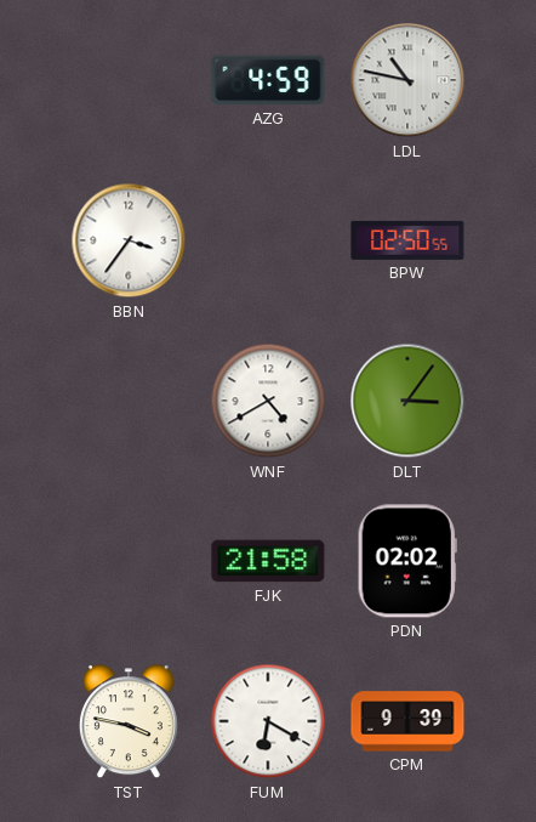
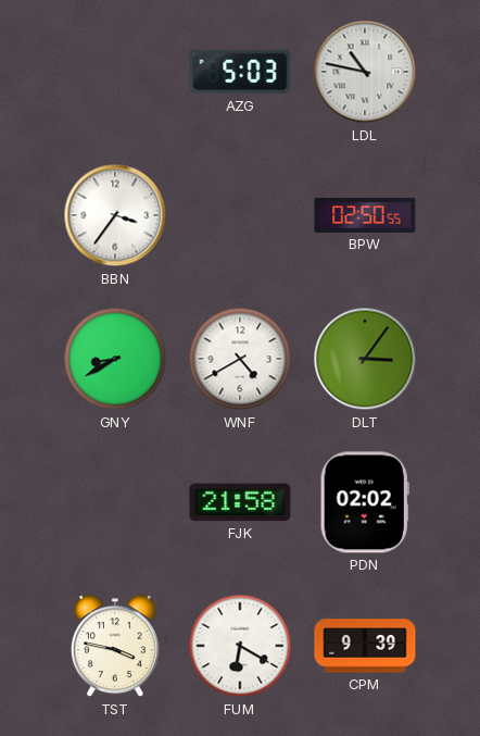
AZG: 4:59 -> 5:03 (240, 72)
GNY: none -> 8:40 (115, 359)
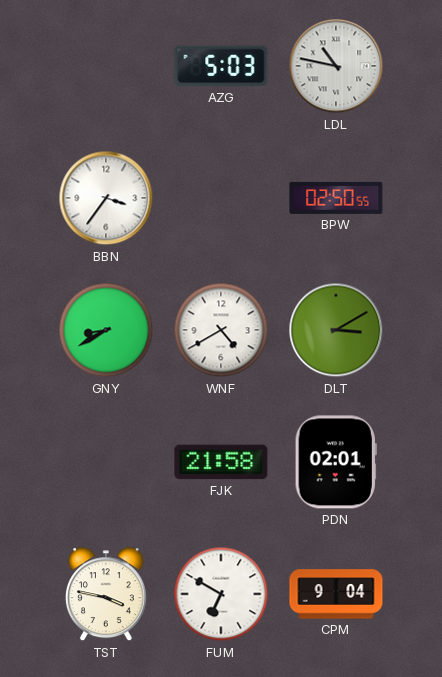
DLT: 3:06 -> 3:10 (336, 330)
PDN: 02:02 -> 02:01 (336, 462)
FUM: 6:20 -> 6:50 (221, 594)
CPM: 9:39 -> 9:04 (336, 594)
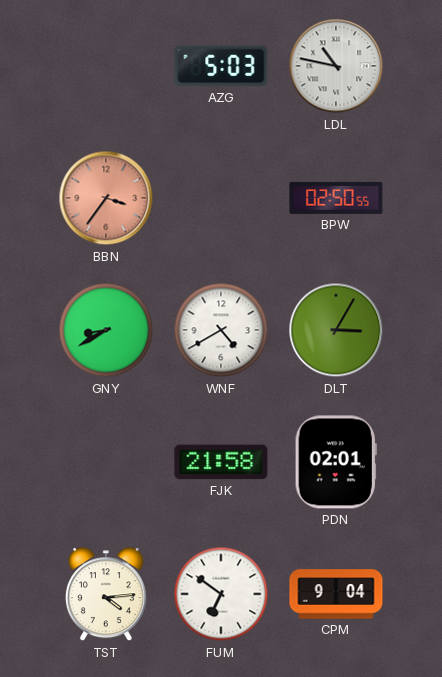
BBN dial: white -> salmon (106, 198)
DLT: 3:10 -> 3:05 (336, 330)
TST: 3:47 -> 4:14 (106, 595)
FUM: 6:50 -> 6:51 (221, 594)
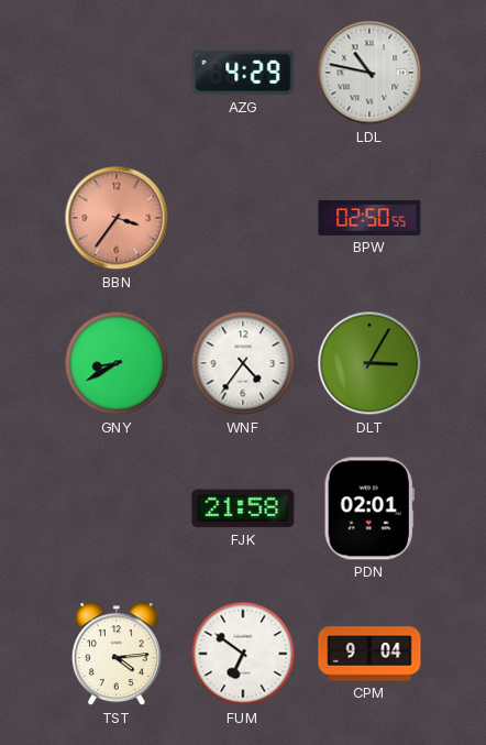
AZG: 5:03 -> 4:29 (243, 73)
WNF: 4:40 -> 4:36 (243, 363)
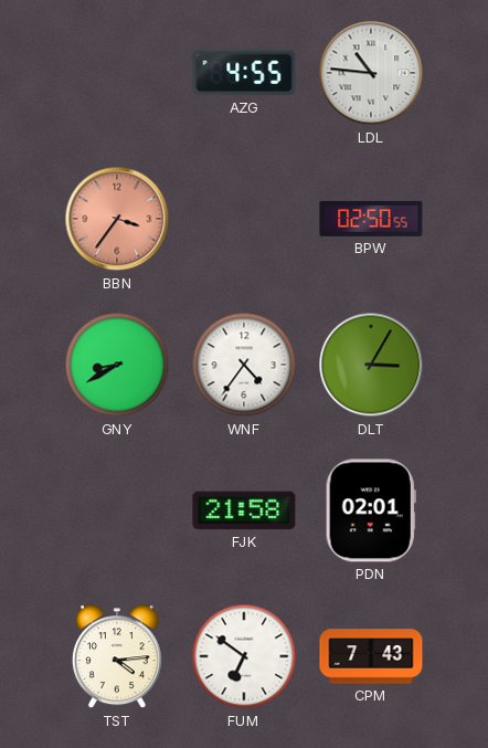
AZG: 4:29 -> 4:55 (244, 73)
LDL: 10:47 -> 10:46 (371, 73)
CPM: 9:04 -> 7:43 (371, 656)
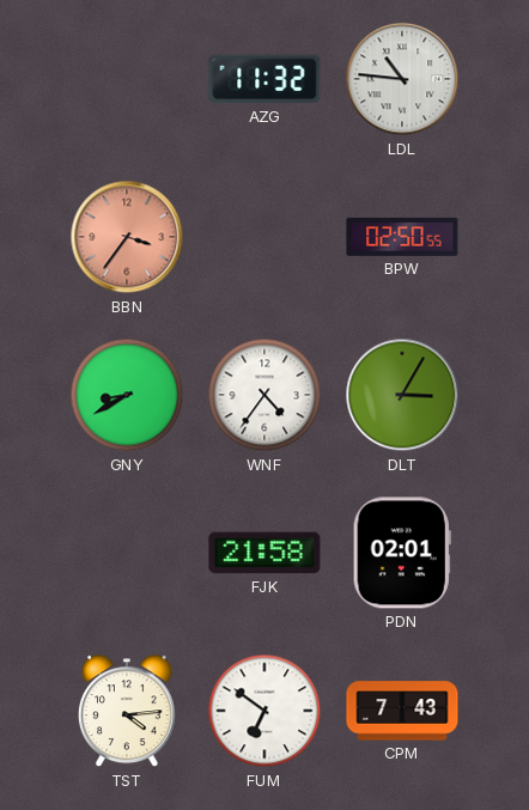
AZG: 4:55 -> 11:32 (264, 79)
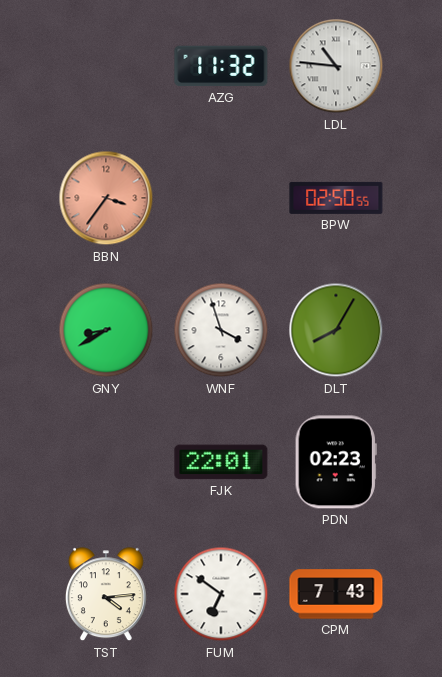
WNF: 4:36 -> 3:57 (221, 330)
DLT: 3:05 -> 8:05 (336, 330)
FJK: 21:58 -> 22:01 (221, 462)
PDN: 02:01 -> 02:23 (336, 462)
